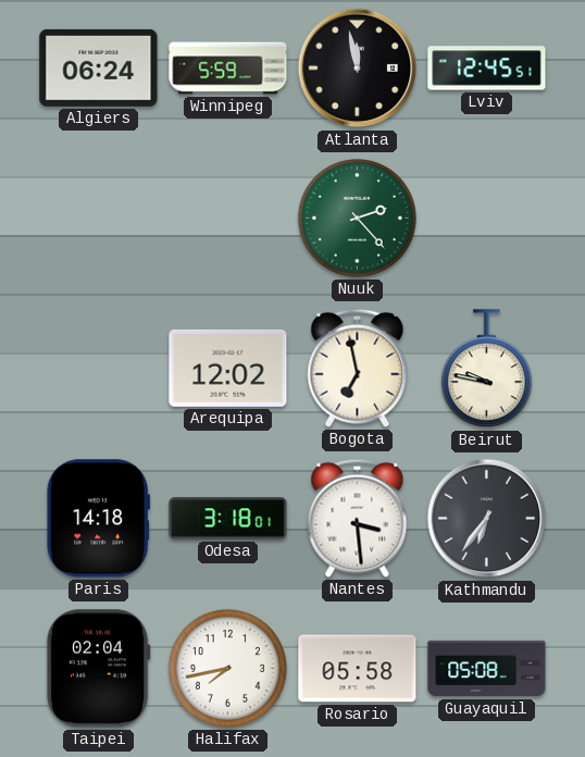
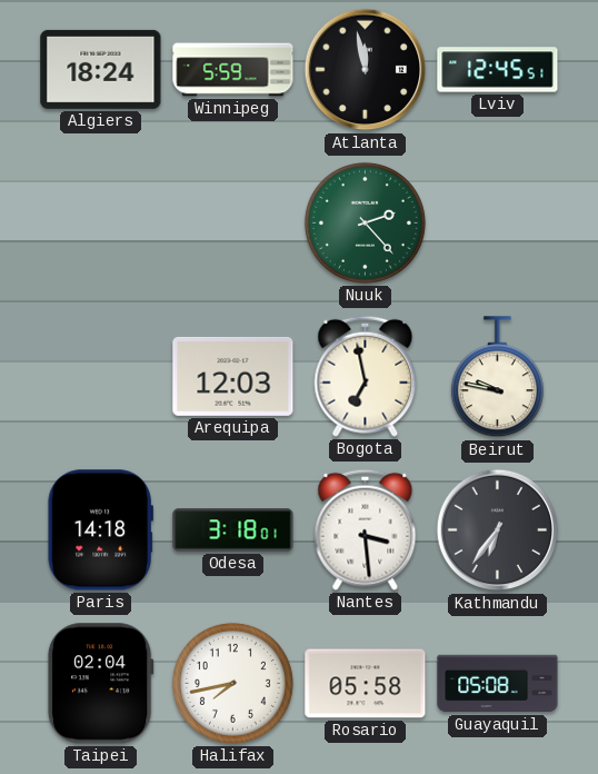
Algiers: 06:24 -> 18:24 (101, 69)
Arequipa: 12:02 -> 12:03 (233, 376)
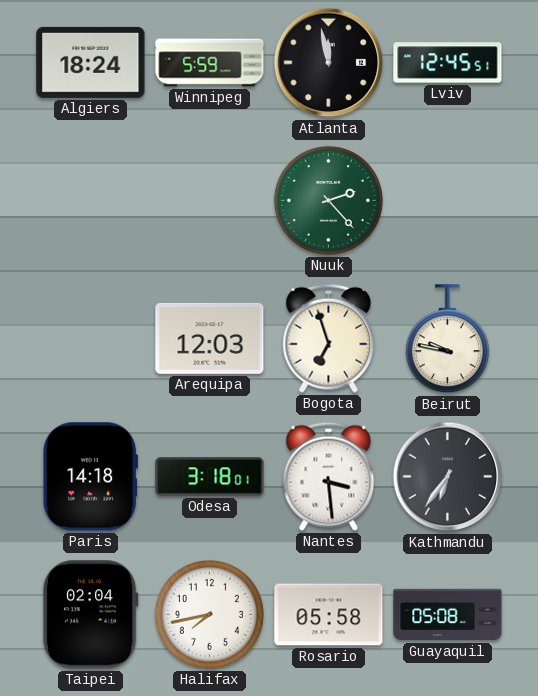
Bogota: 6:58 -> 6:57 (329, 338)
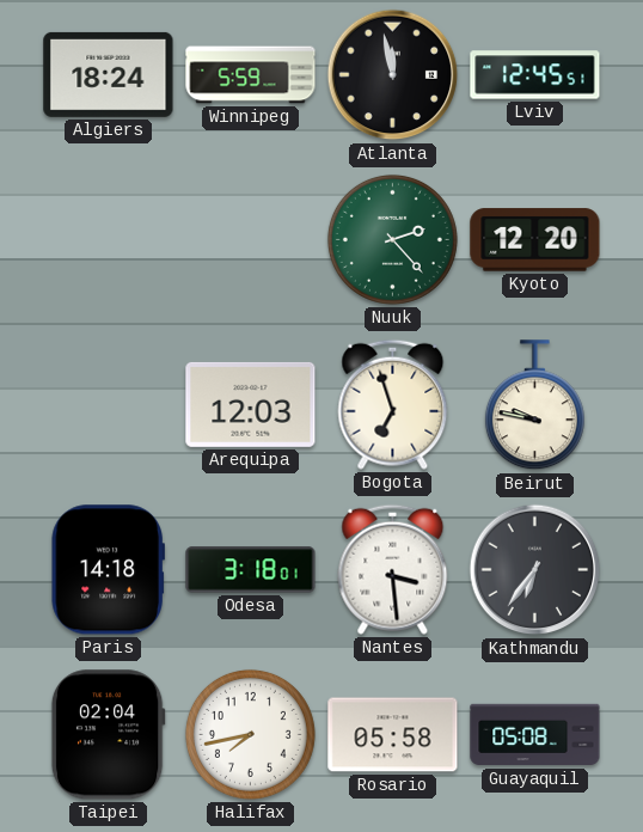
Kyoto: none -> 12:20 (535, 240)
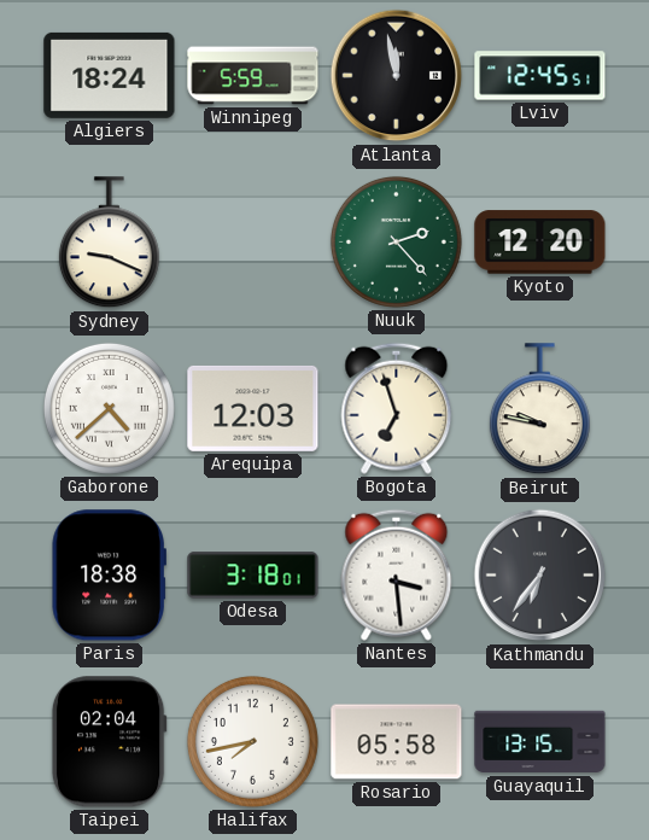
Sydney: none -> 9:19 (109, 243)
Gaborone: none -> 4:38 (109, 408)
Paris: 14:18 -> 18:38 (109, 576)
Guayaquil: 05:08 -> 13:15 (540, 742)
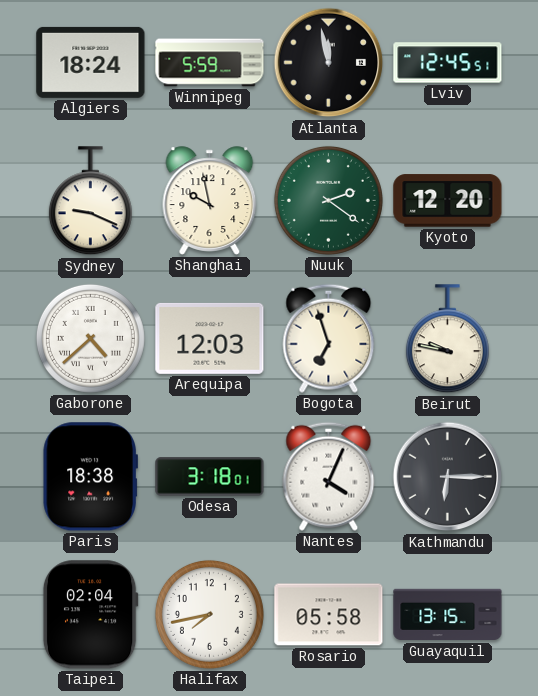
Shanghai: none -> 9:58 (210, 201)
Nuuk: 2:23 -> 2:21 (328, 200)
Nantes: 3:29 -> 4:04 (329, 476)
Kathmandu: 6:36 -> 6:15 (448, 477)
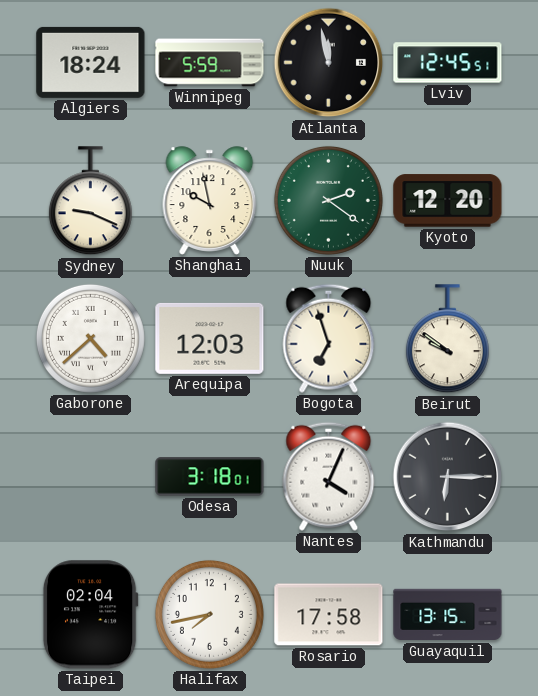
Beirut: 9:47 -> 9:51 (447, 339)
Paris: 18:38 -> none (90, 477)
Rosario: 05:58 -> 17:58 (329, 615)
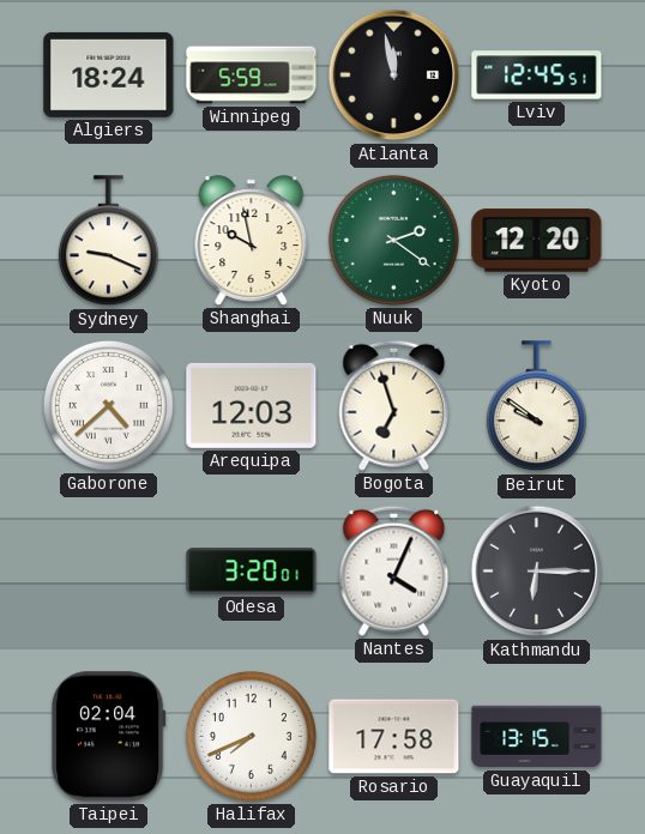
Odesa: 3:18 -> 3:20 (252, 572)
Halifax: 7:43 -> 7:41 (251, 736)
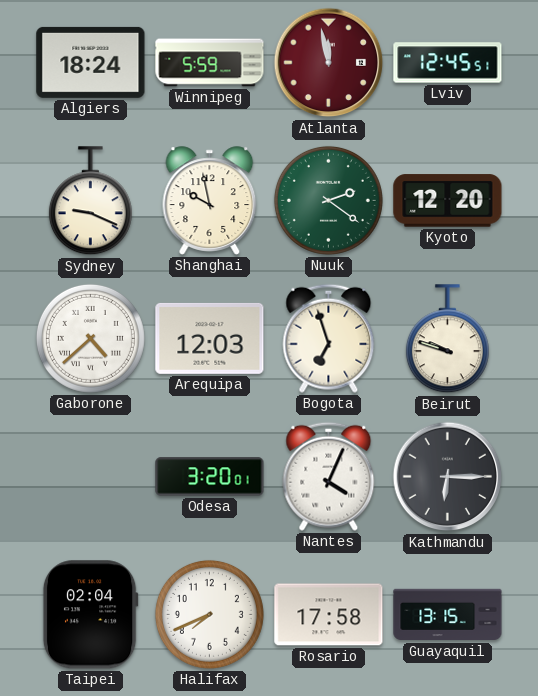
Atlanta dial: black -> burgundy (329, 63)
Beirut: 9:51 -> 9:48 (447, 339)
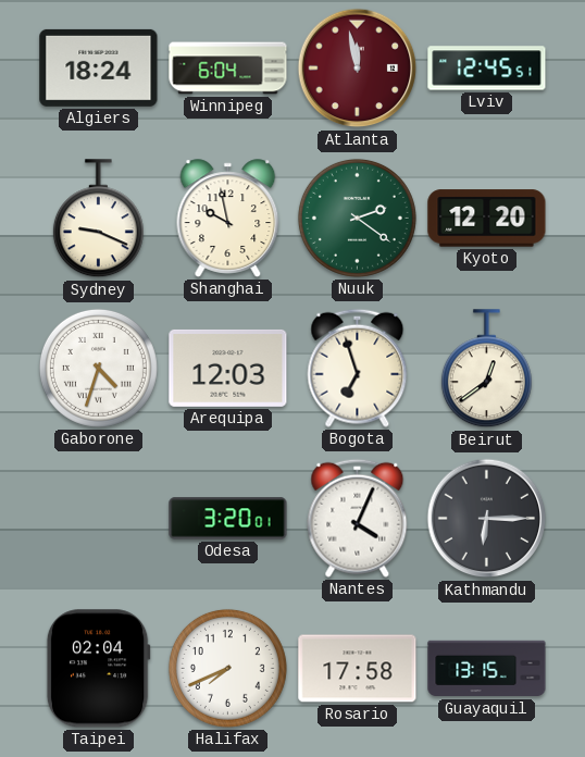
Winnipeg: 5:59 -> 6:04 (228, 69)
Gaborone: 4:38 -> 4:33 (98, 368)
Beirut: 9:48 -> 12:39 (486, 369)
